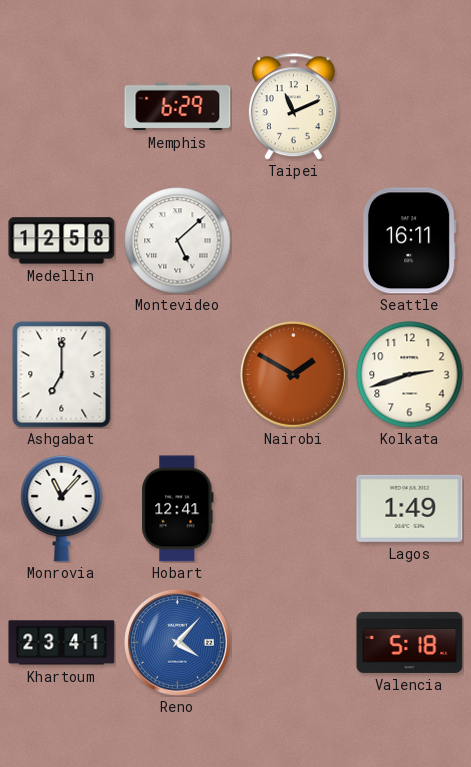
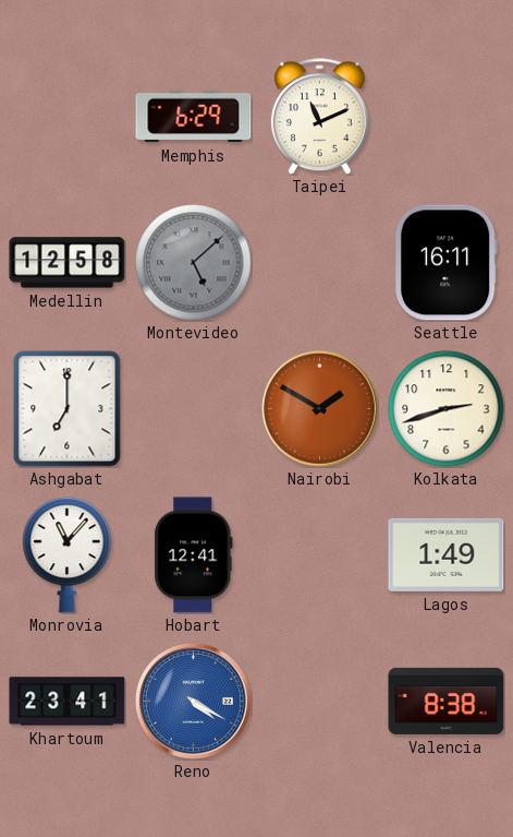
Montevideo dial: white -> grey (194, 263)
Reno: 4:07 -> 4:20 (193, 701)
Valencia: 5:18 -> 8:38 (447, 701)
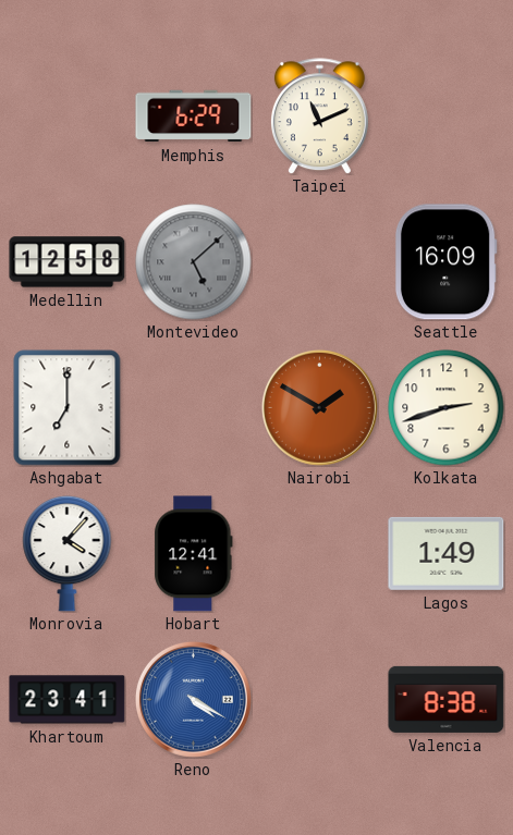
Seattle: 16:11 -> 16:09 (445, 262)
Monrovia: 11:07 -> 4:07 (68, 553)
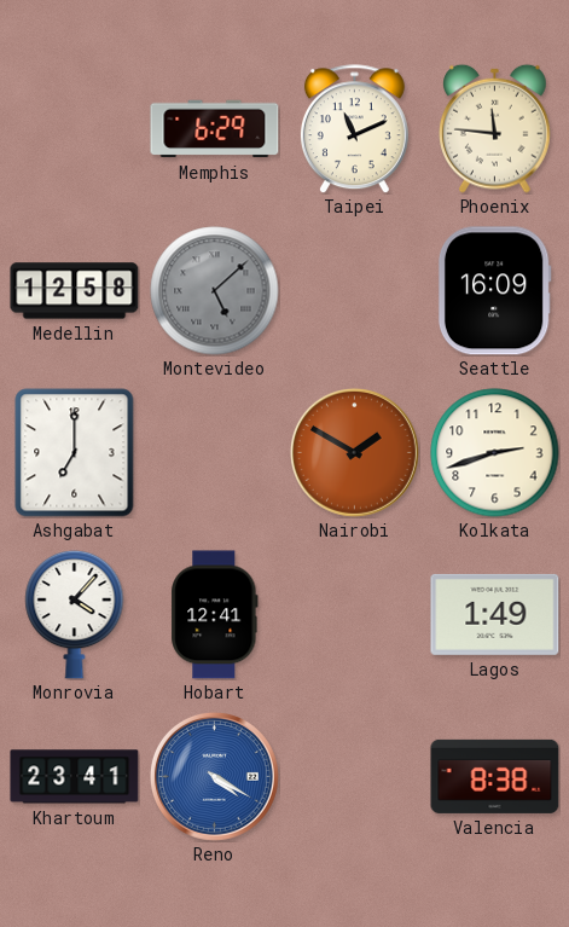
Phoenix: none -> 11:46 (495, 128)
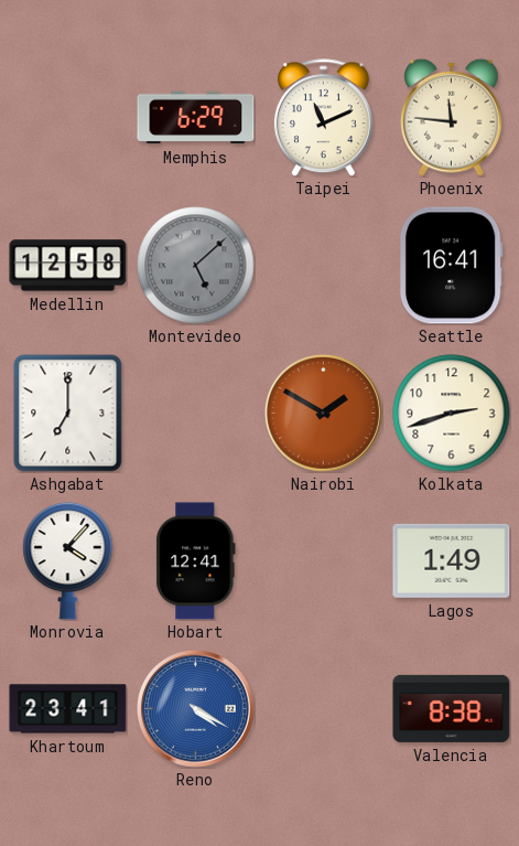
Seattle: 16:09 -> 16:41 (451, 266)
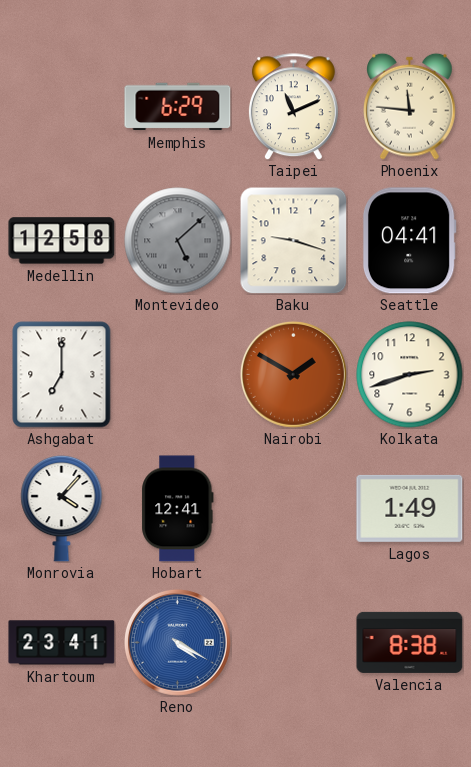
Baku: none -> 9:18 (293, 240)
Seattle: 16:41 -> 04:41 (409, 241)
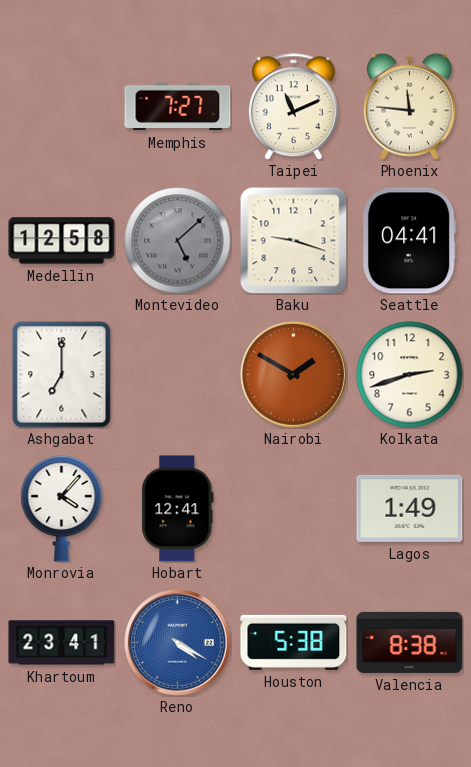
Memphis: 6:29 -> 7:27 (178, 107)
Houston: none -> 5:38 (294, 642)
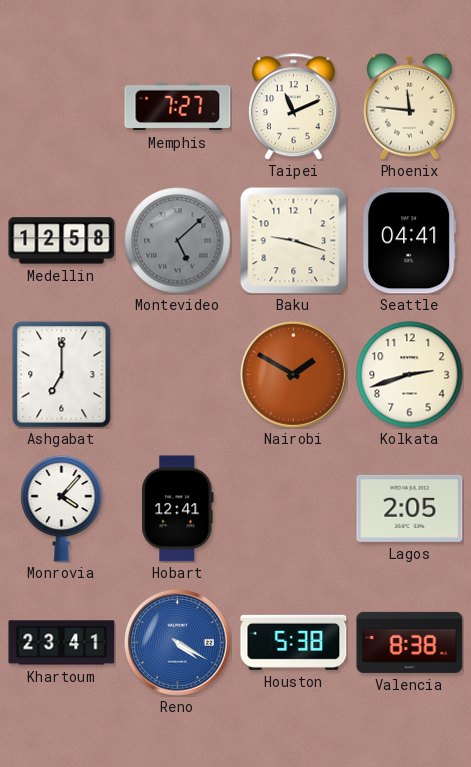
Lagos: 1:49 -> 2:05 (410, 508)
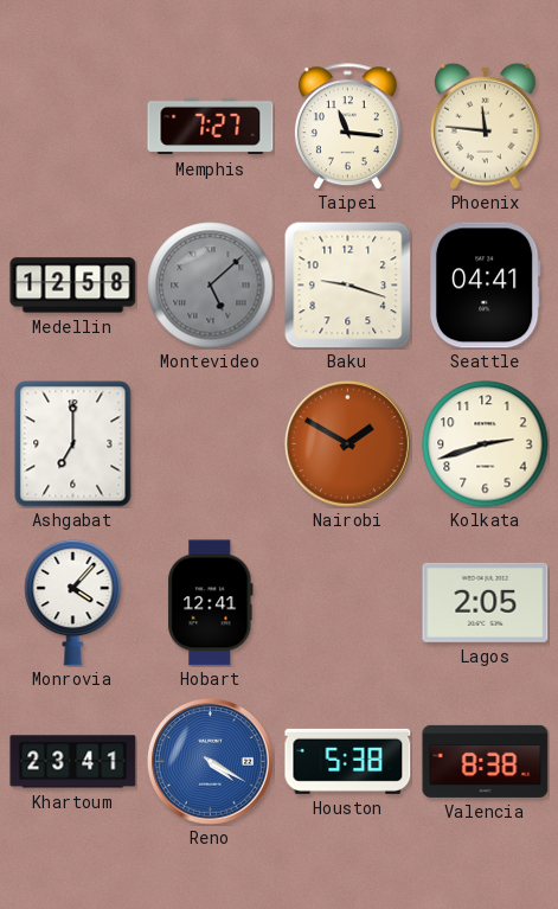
Taipei: 11:11 -> 11:16 (347, 127)
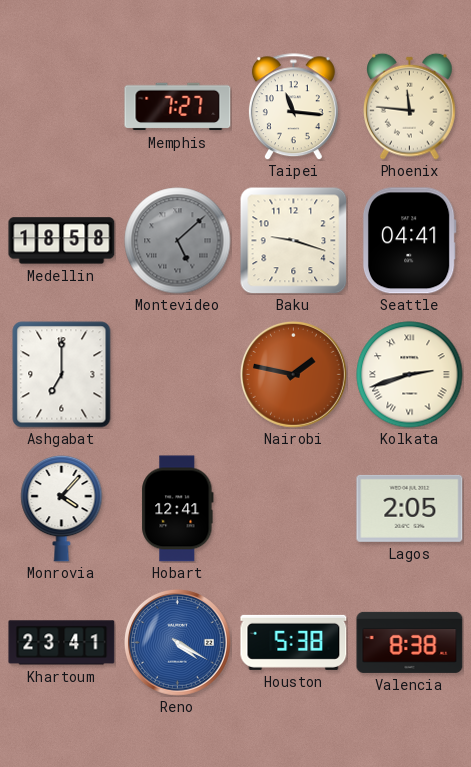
Medellin: 12:58 -> 18:58 (62, 241)
Nairobi: 1:50 -> 1:47 (293, 374)
Kolkata numerals: Arabic -> Roman (410, 375)
